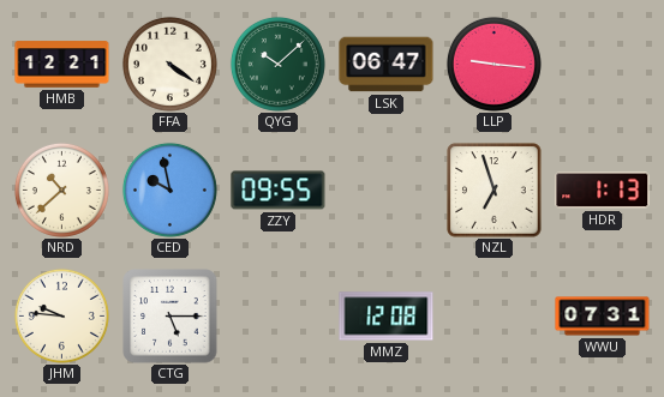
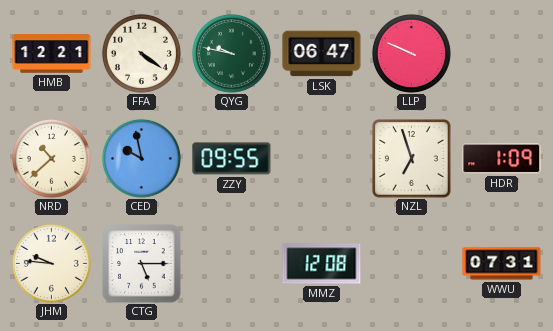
QYG: 10:08 -> 9:47 (231, 53)
LLP: 9:16 -> 9:49 (411, 53)
HDR: 1:13 -> 1:09 (502, 159)
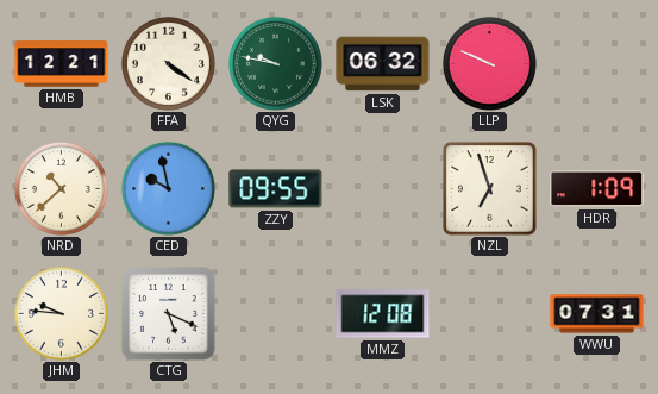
LSK: 06:47 -> 06:32 (383, 64)
CTG: 5:15 -> 5:19 (169, 314)
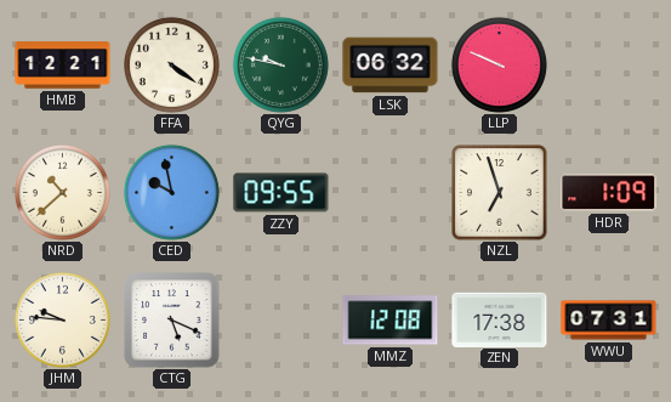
ZEN: none -> 17:38 (500, 319)
